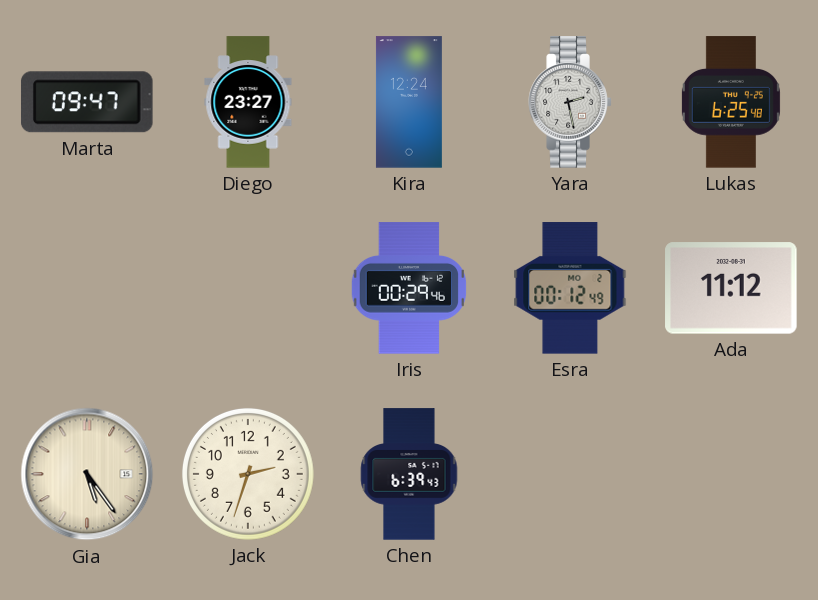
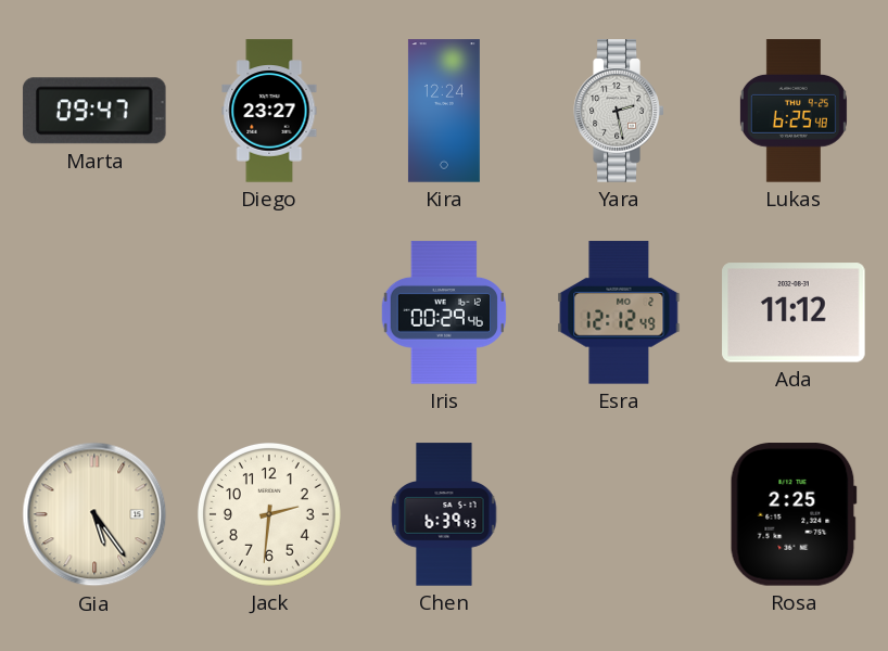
Esra: 00:12 -> 12:12 (619, 312)
Jack: 2:33 -> 2:31 (269, 514)
Rosa: none -> 2:25 (794, 514)
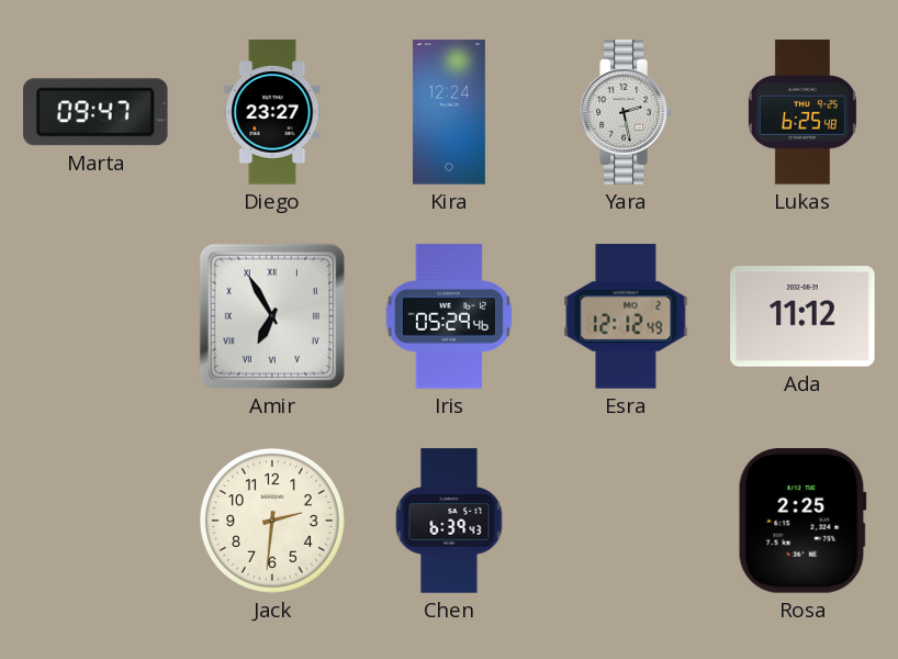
Amir: none -> 6:55 (272, 316)
Iris: 00:29 -> 05:29 (448, 316)
Gia: 5:24 -> none (94, 514)
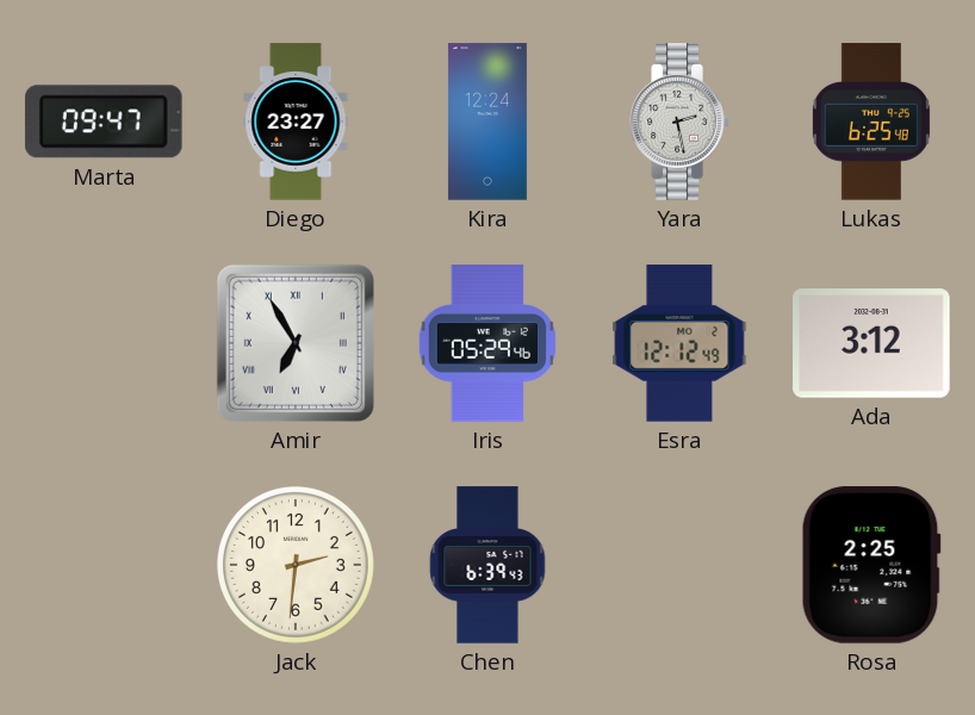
Ada: 11:12 -> 3:12 (871, 343)
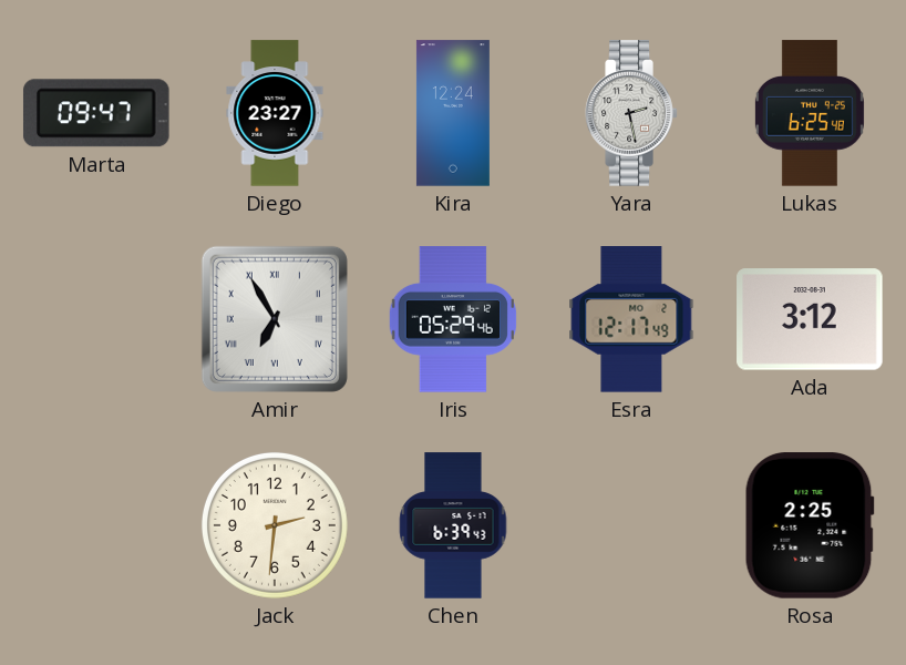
Esra: 12:12 -> 12:17 (631, 319)
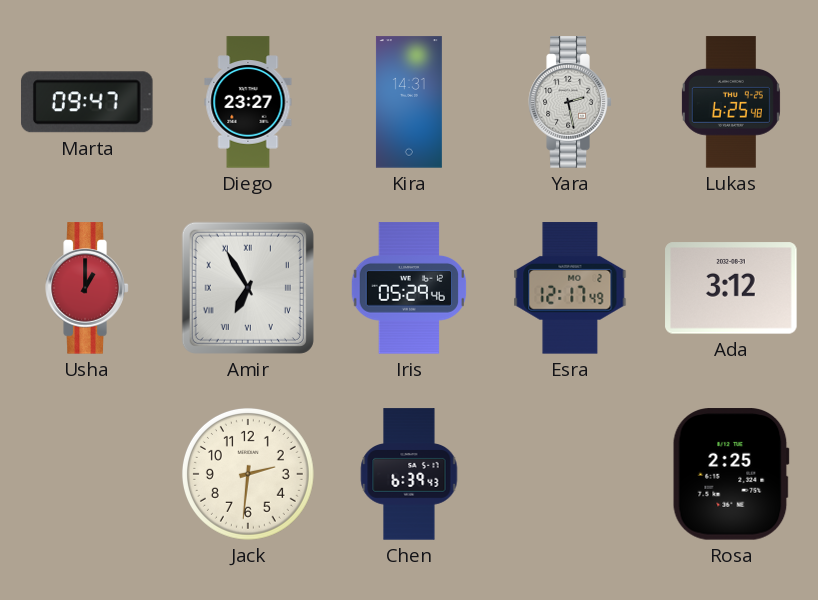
Kira: 12:24 -> 14:31 (409, 102)
Usha: none -> 1:00 (87, 288)
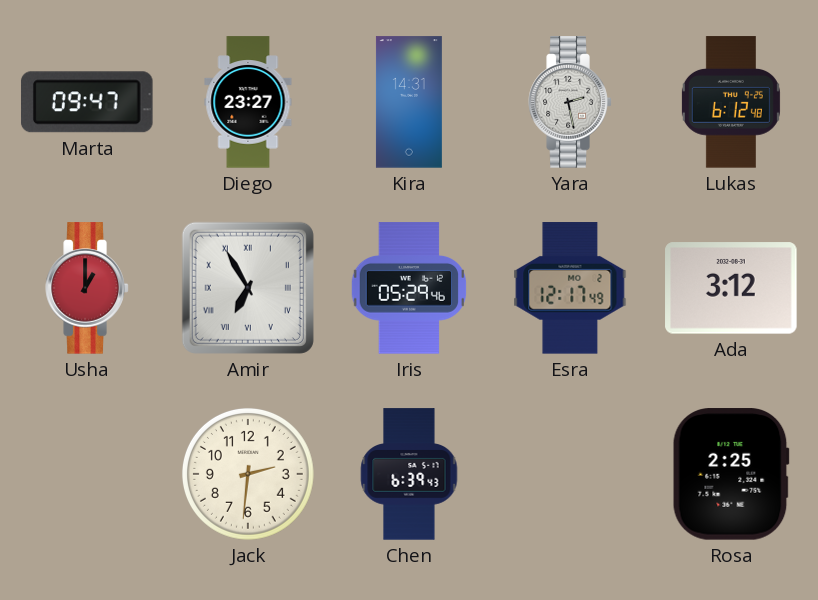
Lukas: 6:25 -> 6:12 (731, 102)
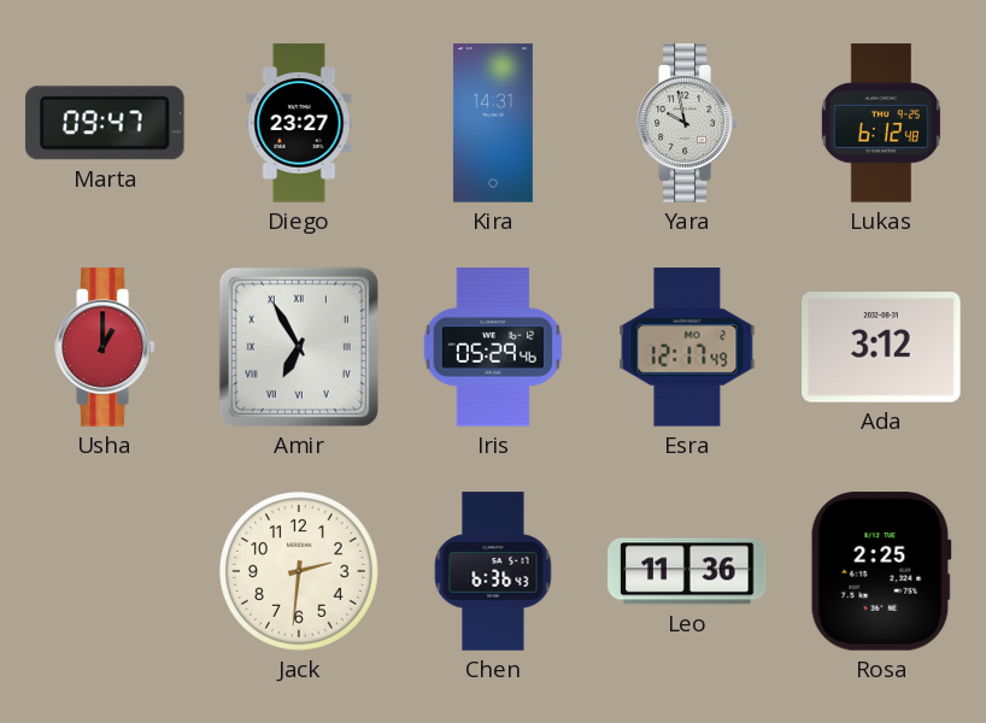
Yara: 2:28 -> 9:58 (687, 123)
Chen: 6:39 -> 6:36 (493, 571)
Leo: none -> 11:36 (687, 571)
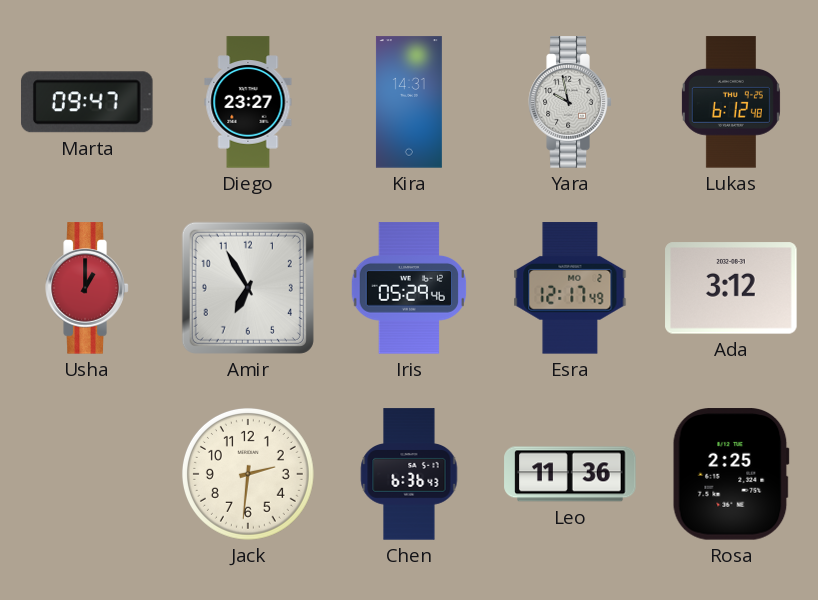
Amir numerals: Roman -> Arabic (248, 288)
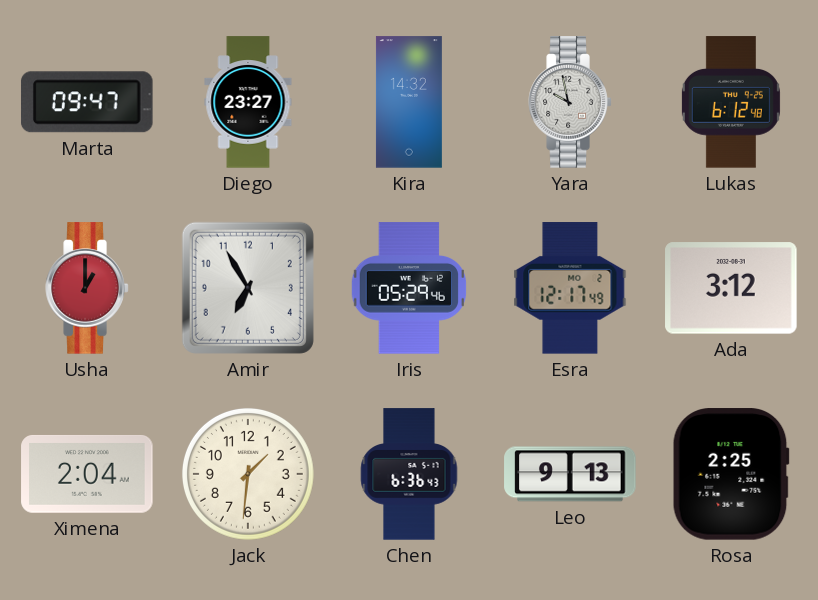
Kira: 14:31 -> 14:32 (409, 102)
Ximena: none -> 2:04 (87, 474)
Jack: 2:31 -> 1:31 (248, 474)
Leo: 11:36 -> 9:13 (570, 474)
